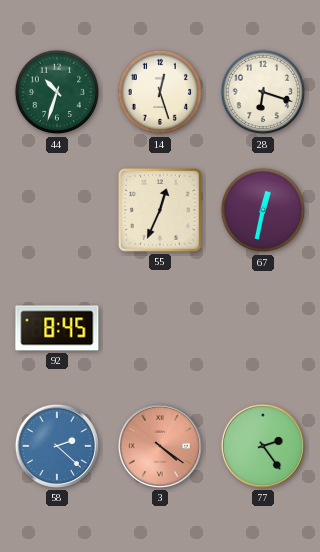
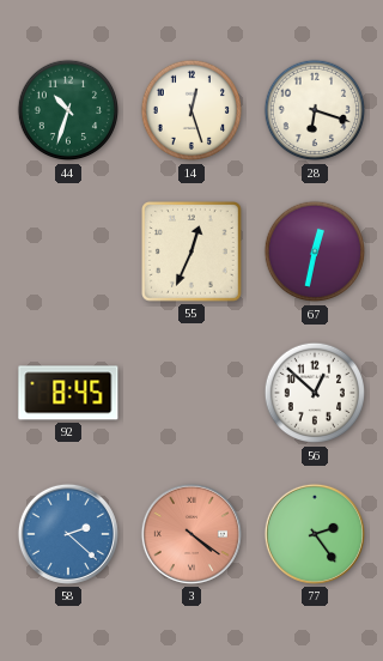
56: none -> 12:52 (315, 393)
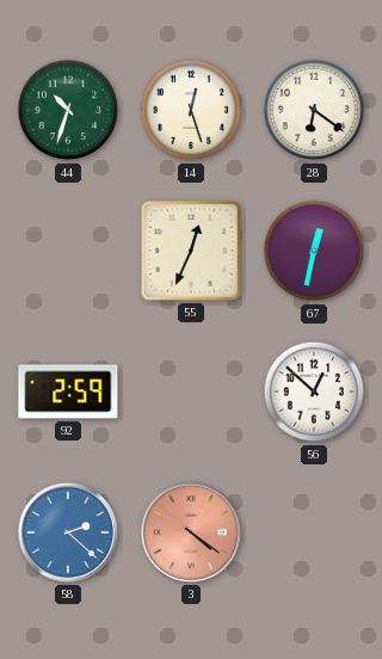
28: 6:18 -> 6:21 (314, 110)
92: 8:45 -> 2:59 (68, 392)
77: 2:24 -> none (315, 534)
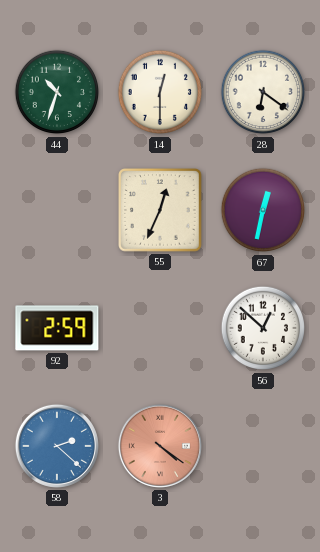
14: 12:27 -> 12:30 (160, 92)
